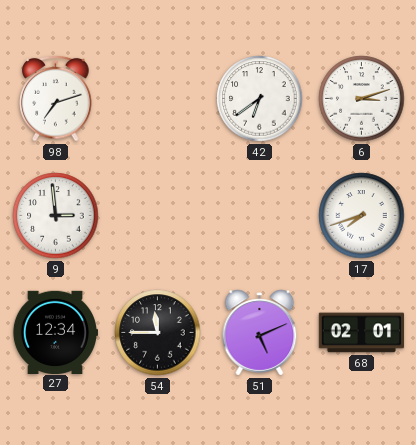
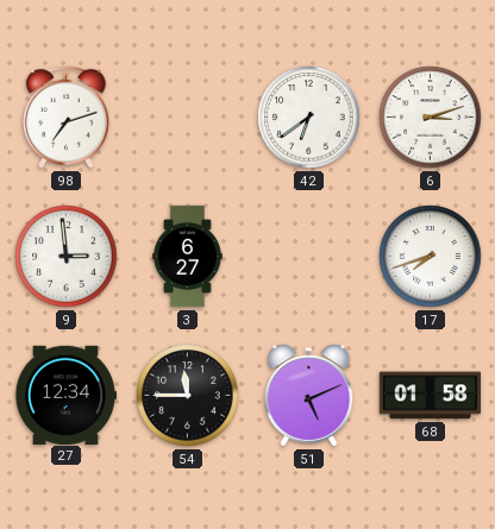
3: none -> 6:27 (188, 257)
68: 02:01 -> 01:58 (431, 396)
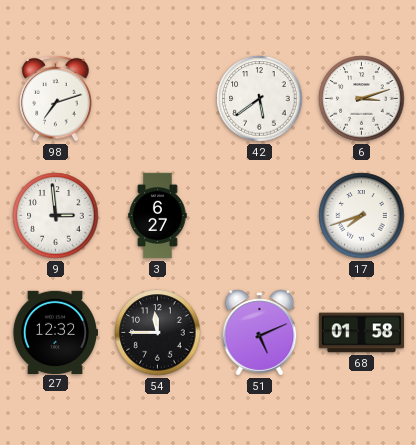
42: 6:39 -> 5:39 (260, 99)
27: 12:34 -> 12:32 (54, 332)
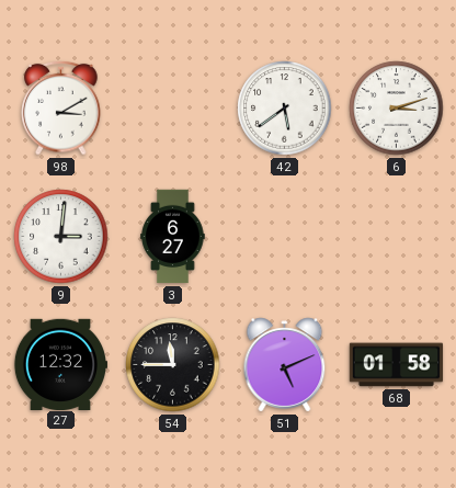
98: 7:12 -> 3:10 (61, 107)
9: 2:59 -> 3:01 (61, 237)
17: 7:42 -> none (362, 216)
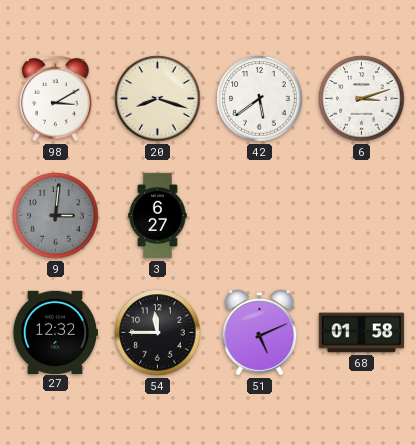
20: none -> 8:18 (158, 99)
9 dial: white -> grey (56, 216)
